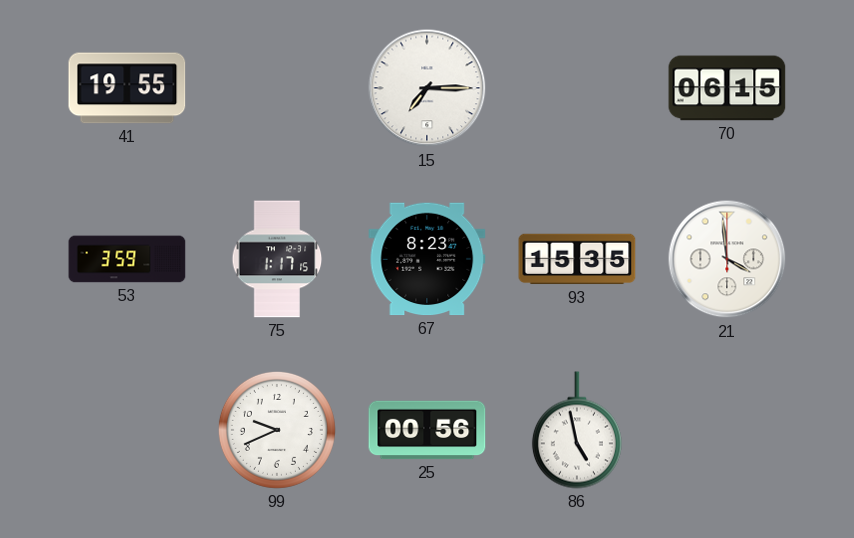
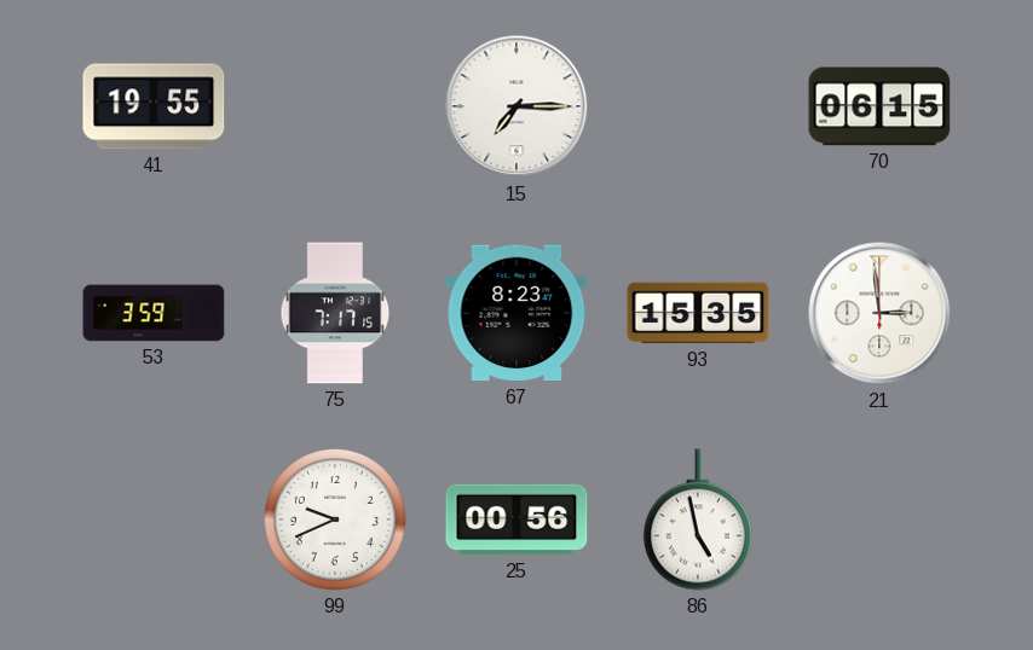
75: 1:17 -> 7:17 (335, 313)
21: 3:59 -> 2:59 (879, 313)
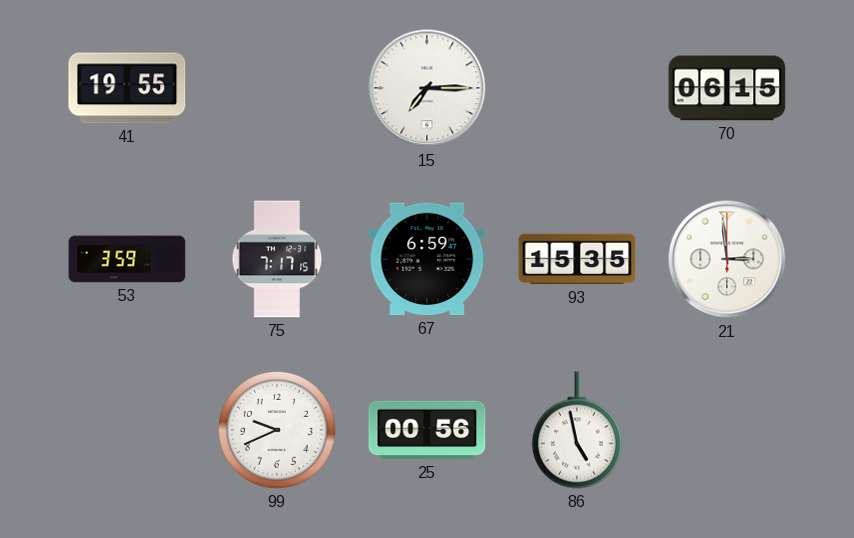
67: 8:23 -> 6:59 (427, 259)
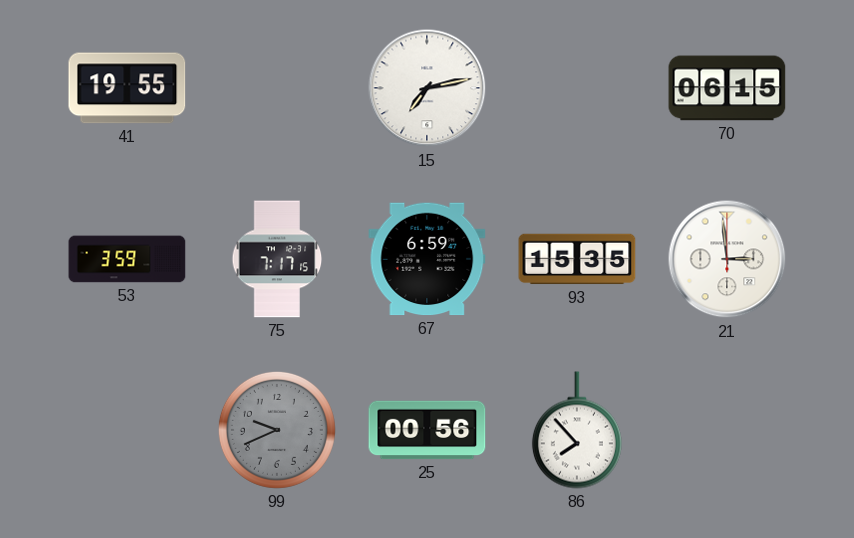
15: 7:15 -> 7:13 (427, 88)
99 dial: white -> grey (277, 430)
86: 4:58 -> 7:53 (577, 430)
